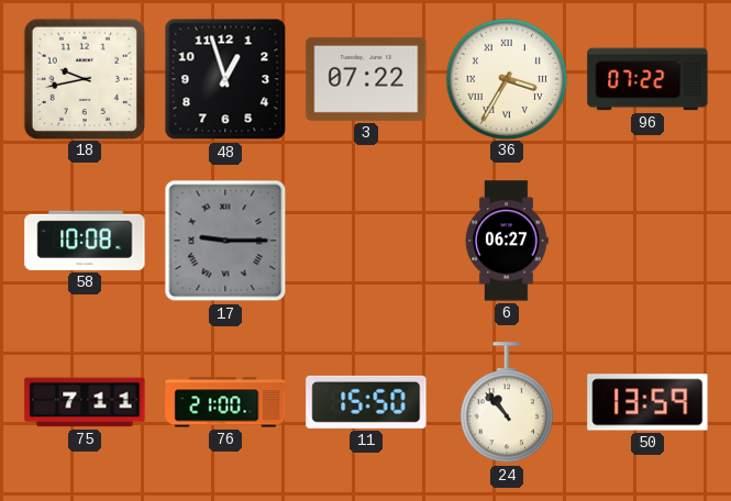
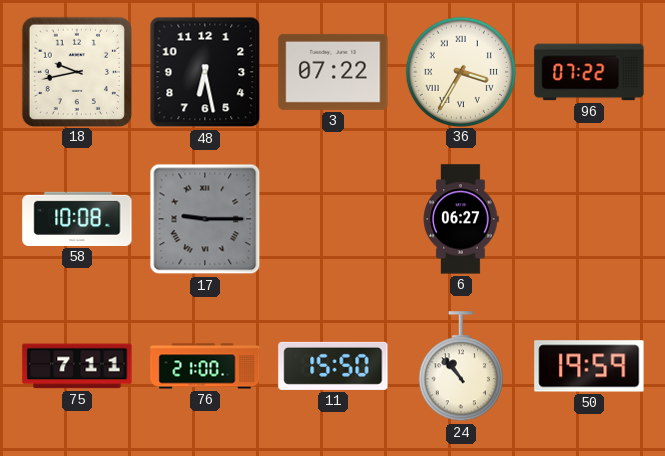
48: 12:57 -> 6:28 (205, 72)
50: 13:59 -> 19:59 (589, 366)
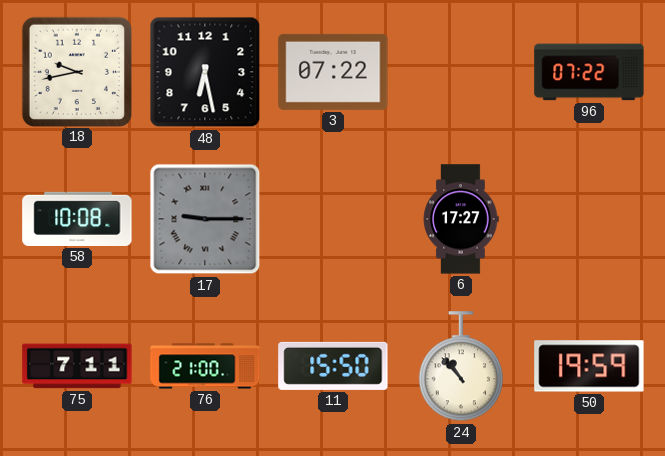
36: 3:35 -> none (460, 71)
6: 06:27 -> 17:27 (461, 219)
